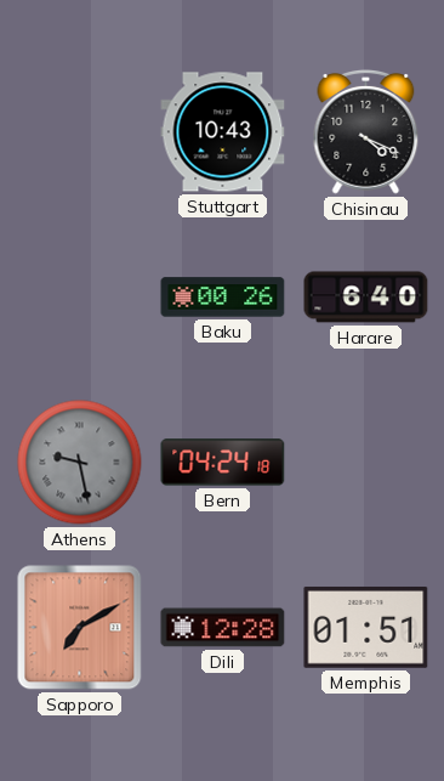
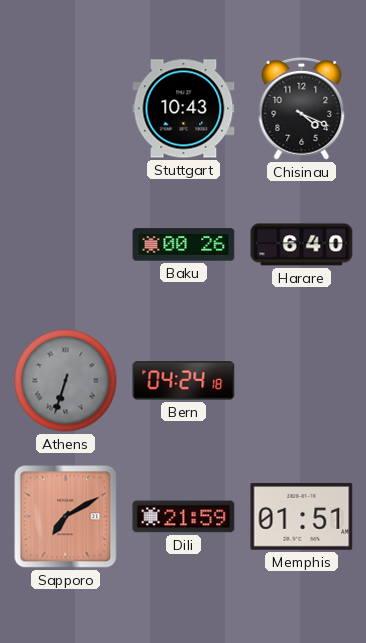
Athens: 9:28 -> 6:33 (66, 381)
Dili: 12:28 -> 21:59 (184, 517)
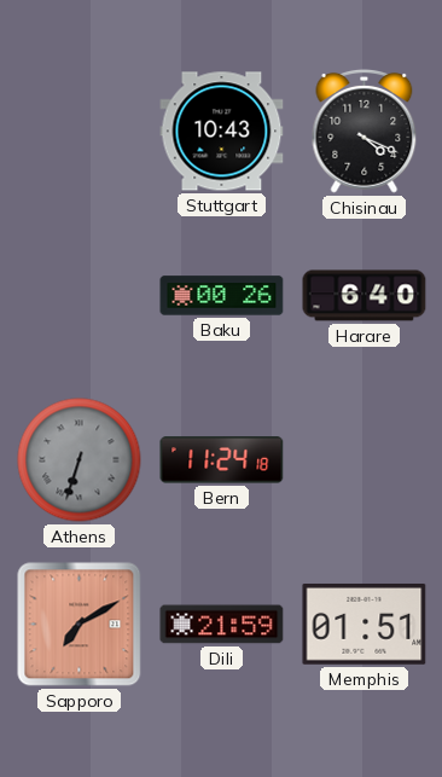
Bern: 04:24 -> 11:24 (222, 460)
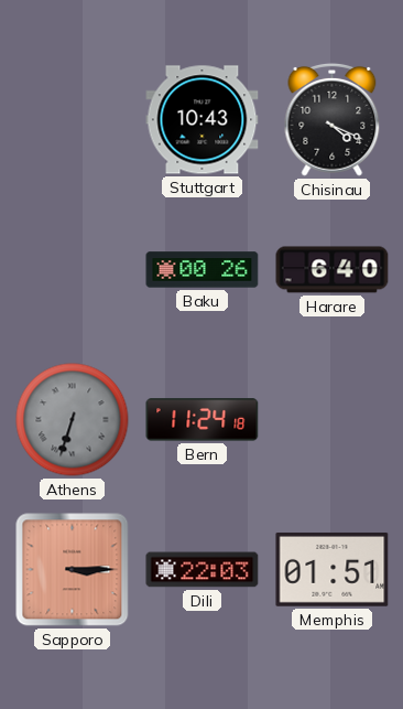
Sapporo: 7:10 -> 3:15 (73, 570)
Dili: 21:59 -> 22:03 (203, 570)
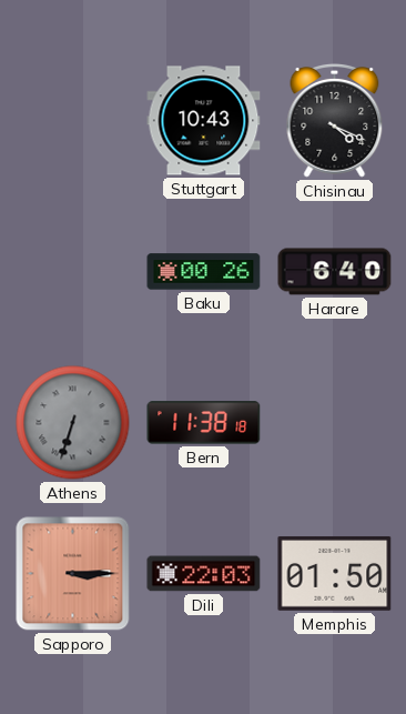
Bern: 11:24 -> 11:38 (204, 423)
Memphis: 01:51 -> 01:50 (335, 573)
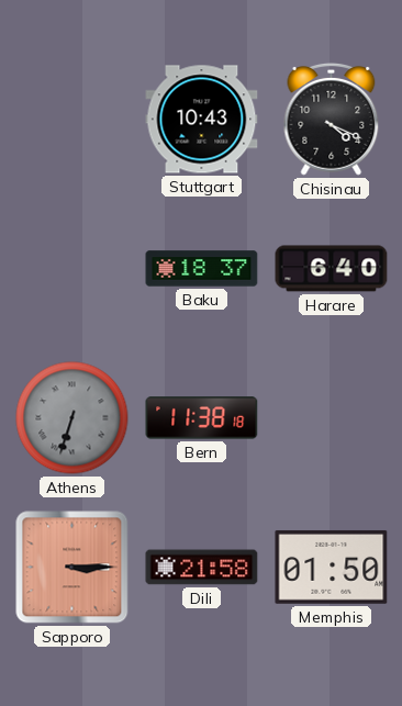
Baku: 00:26 -> 18:37 (202, 269)
Dili: 22:03 -> 21:58 (202, 568)
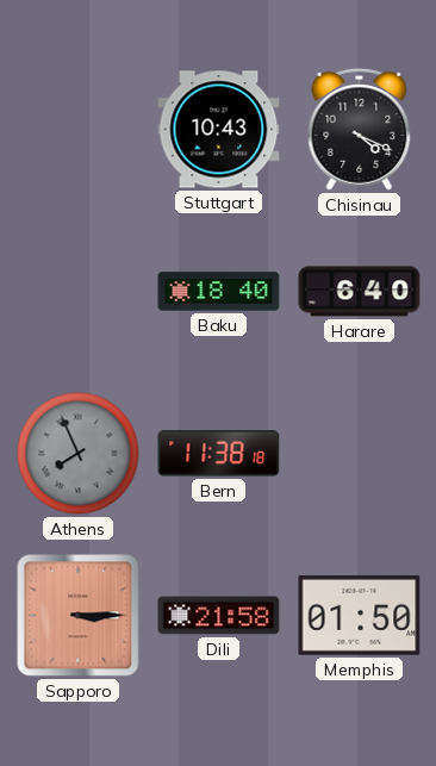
Baku: 18:37 -> 18:40 (219, 292)
Athens: 6:33 -> 7:56 (79, 454)
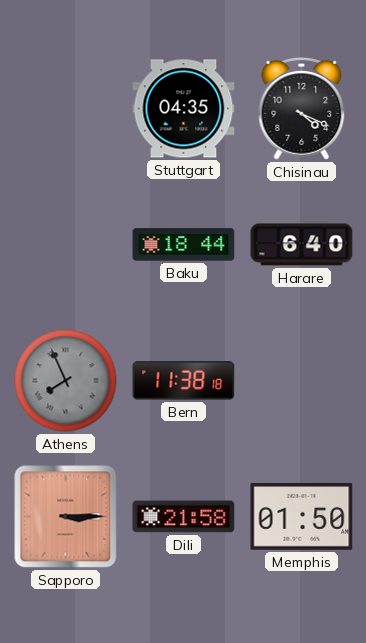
Stuttgart: 10:43 -> 04:35 (184, 109)
Baku: 18:40 -> 18:44 (184, 245)
